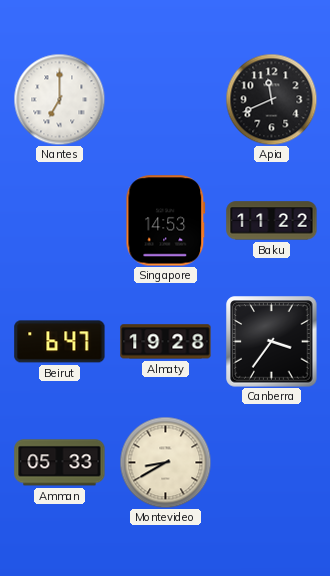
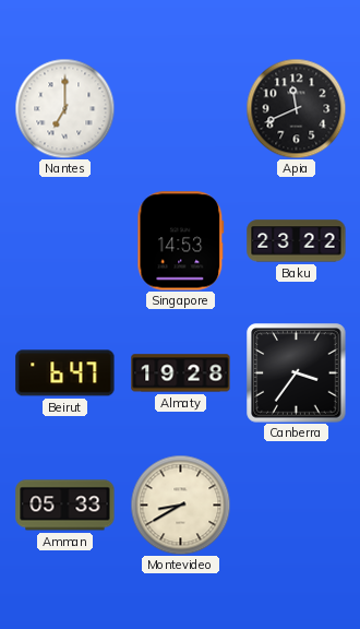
Baku: 11:22 -> 23:22 (297, 241)
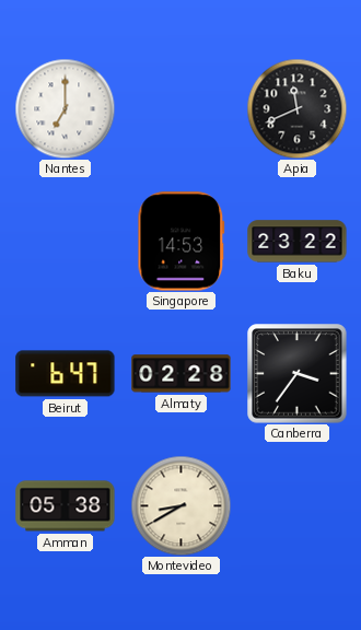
Almaty: 19:28 -> 02:28 (182, 374)
Amman: 05:33 -> 05:38 (66, 506)
